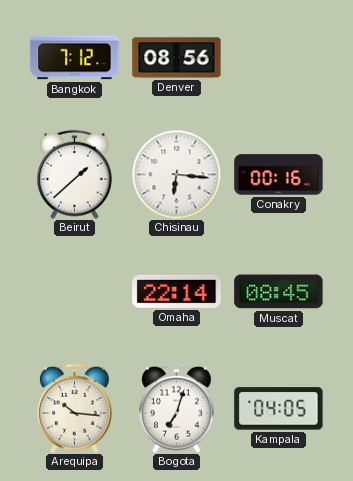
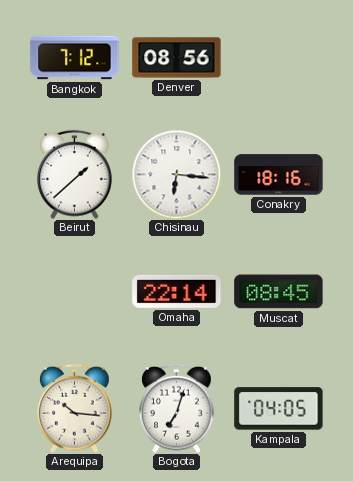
Conakry: 00:16 -> 18:16 (279, 175)
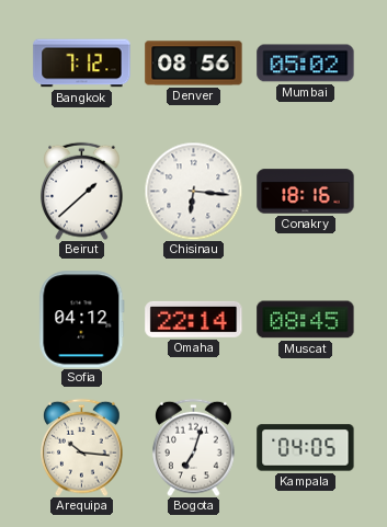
Mumbai: none -> 05:02 (306, 64)
Sofia: none -> 04:12 (82, 320)
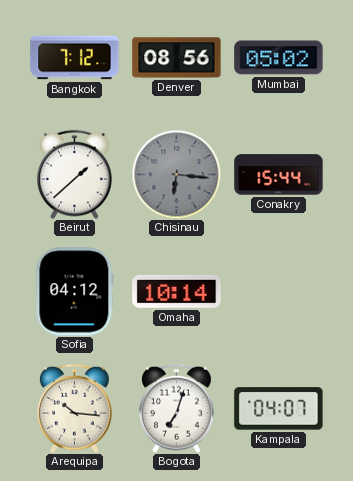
Chisinau dial: white -> grey (176, 174)
Conakry: 18:16 -> 15:44 (279, 175)
Omaha: 22:14 -> 10:14 (177, 291)
Muscat: 08:45 -> none (306, 320)
Kampala: 04:05 -> 04:07 (279, 409)
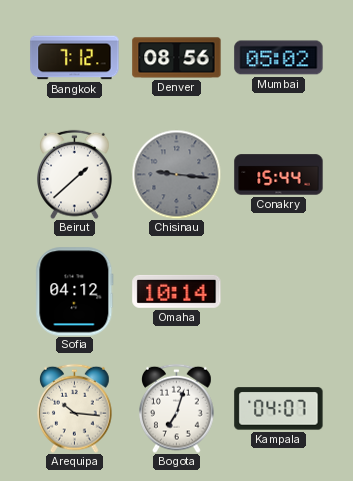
Chisinau: 6:16 -> 9:16 (176, 174)
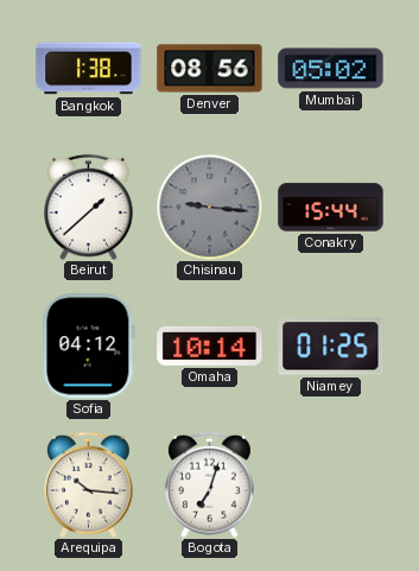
Bangkok: 7:12 -> 1:38 (89, 69)
Niamey: none -> 01:25 (331, 347)
Kampala: 04:07 -> none (279, 409)
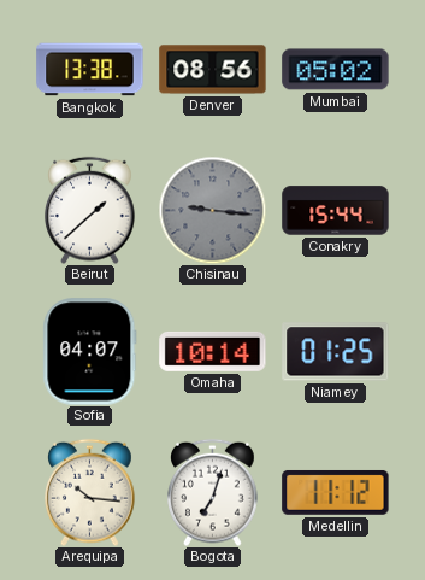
Bangkok: 1:38 -> 13:38 (90, 70)
Sofia: 04:12 -> 04:07 (90, 352)
Medellin: none -> 11:12 (336, 492)
